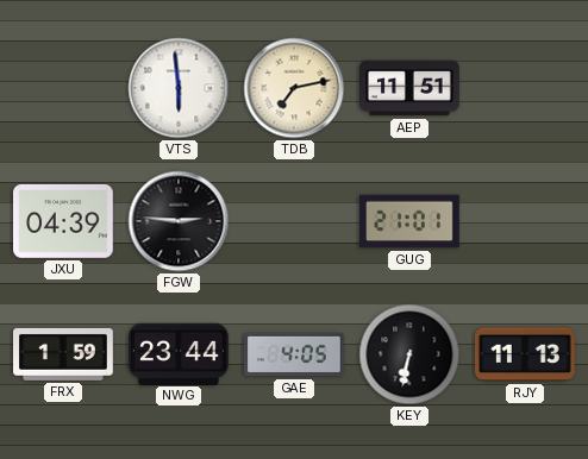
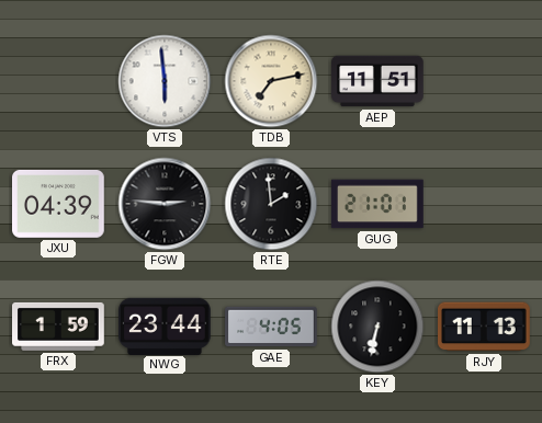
RTE: none -> 1:59 (271, 204)
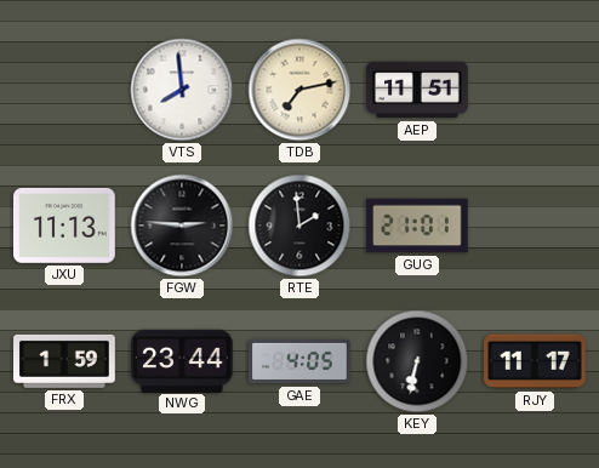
VTS: 5:59 -> 7:59 (182, 90)
JXU: 04:39 -> 11:13 (65, 226)
RJY: 11:13 -> 11:17 (536, 361)
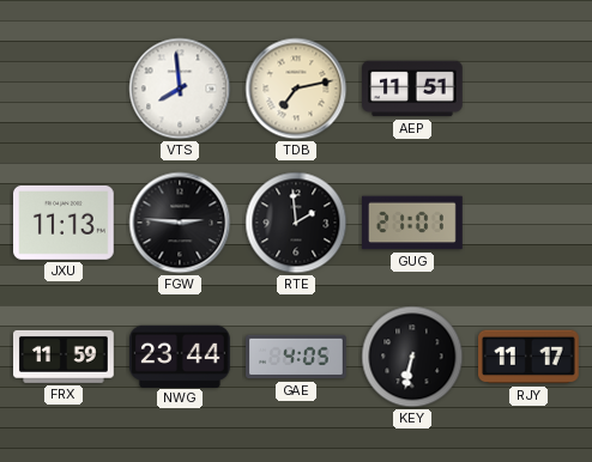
FRX: 1:59 -> 11:59 (64, 357)
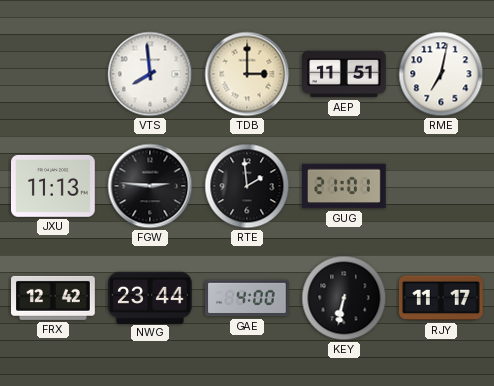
TDB: 7:13 -> 3:00 (247, 74)
RME: none -> 7:02 (441, 74)
FRX: 11:59 -> 12:42 (53, 298)
GAE: 4:05 -> 4:00 (247, 298)
